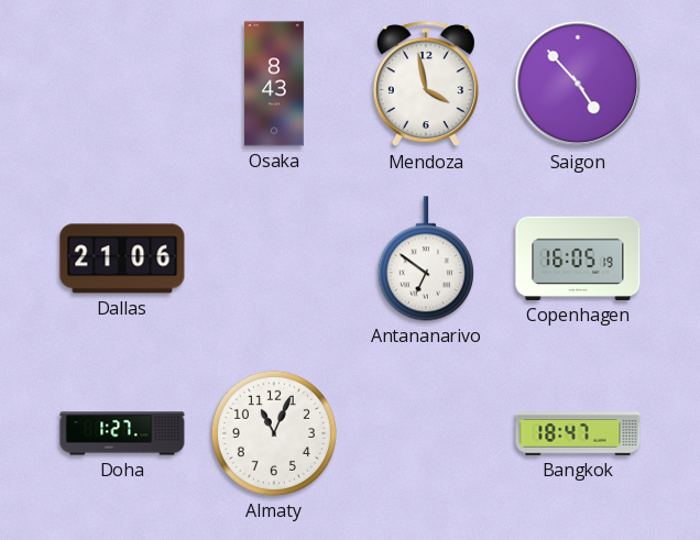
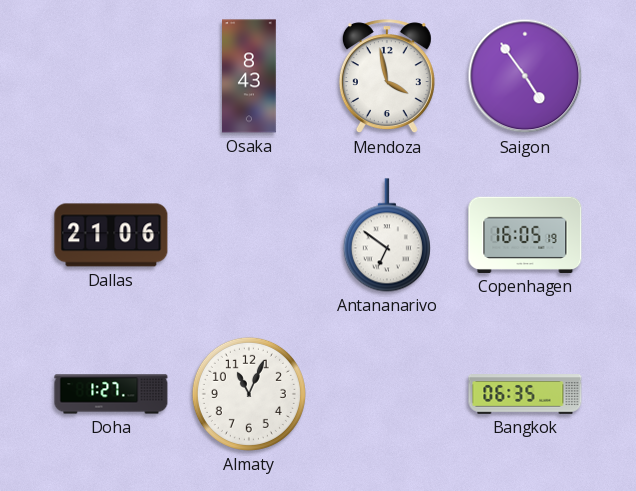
Saigon: 4:53 -> 4:54 (525, 76)
Bangkok: 18:47 -> 06:35 (525, 394)
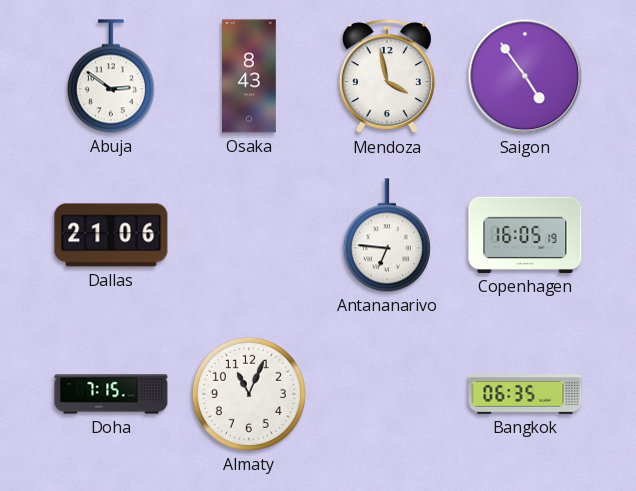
Abuja: none -> 2:51 (111, 76)
Antananarivo: 6:51 -> 6:46 (387, 235)
Doha: 1:27 -> 7:15 (111, 394)
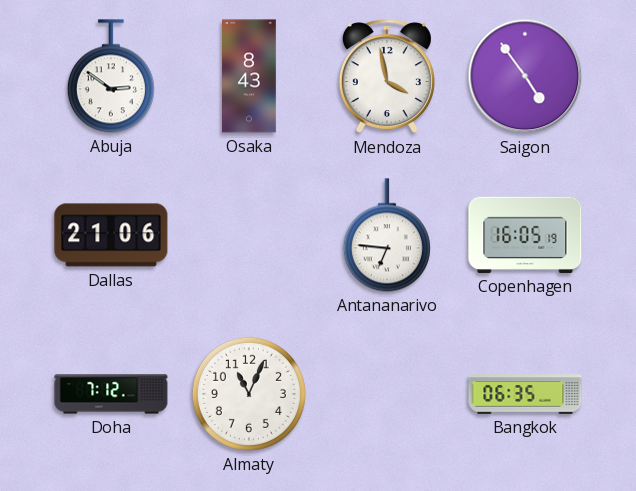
Doha: 7:15 -> 7:12 (111, 394)
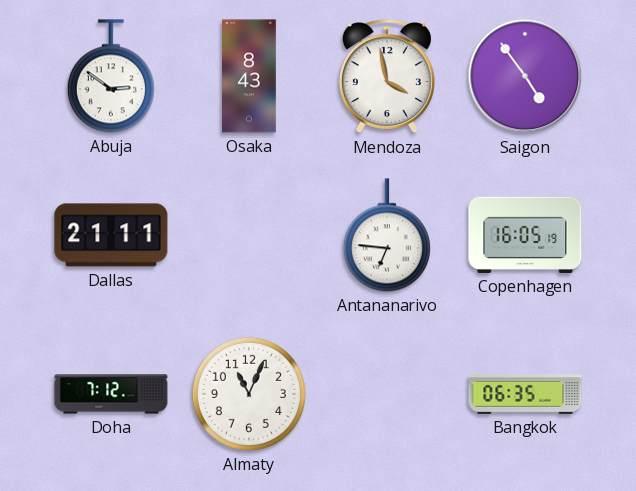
Dallas: 21:06 -> 21:11 (111, 235)
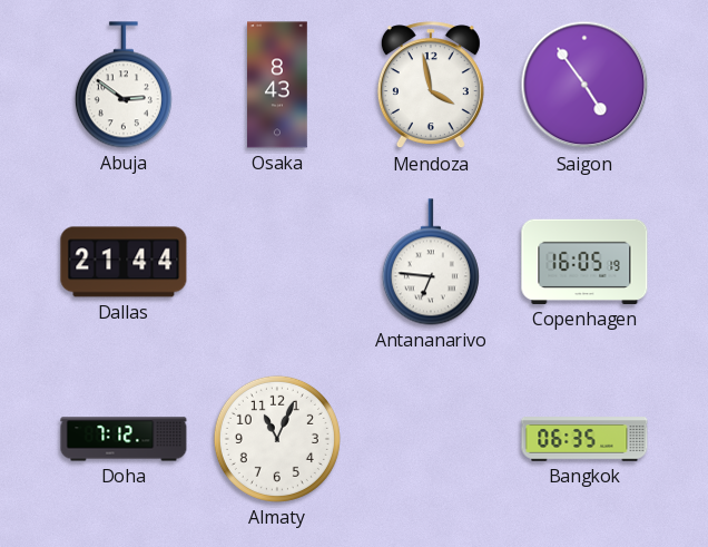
Dallas: 21:11 -> 21:44 (124, 262)
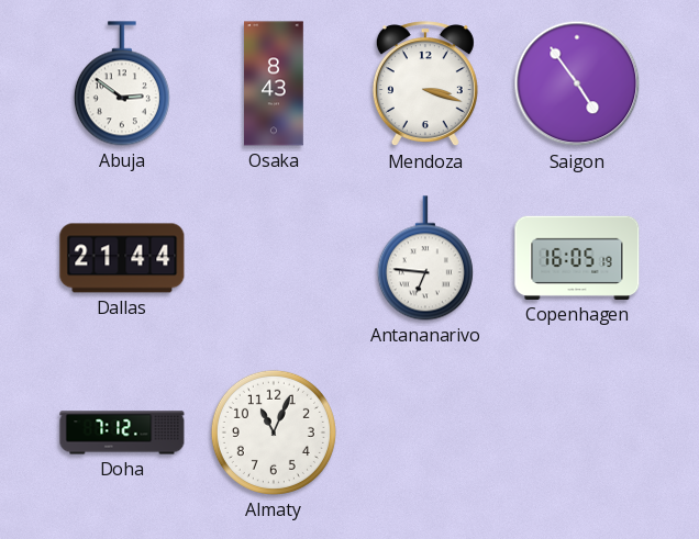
Mendoza: 3:58 -> 3:18 (425, 85)
Bangkok: 06:35 -> none (584, 439)
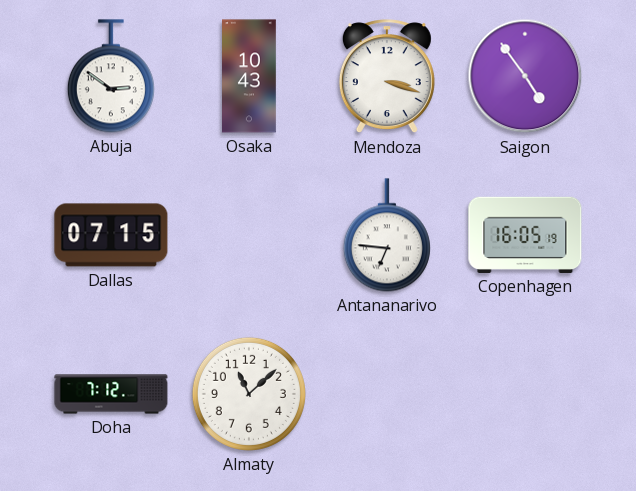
Osaka: 8:43 -> 10:43 (250, 76)
Dallas: 21:44 -> 07:15 (111, 235)
Almaty: 11:04 -> 11:08 (249, 394)
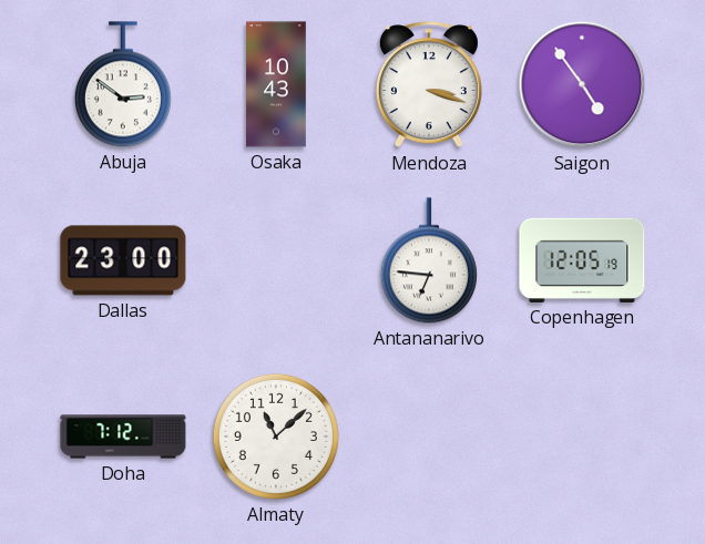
Dallas: 07:15 -> 23:00 (123, 260)
Copenhagen: 16:05 -> 12:05 (582, 260)
